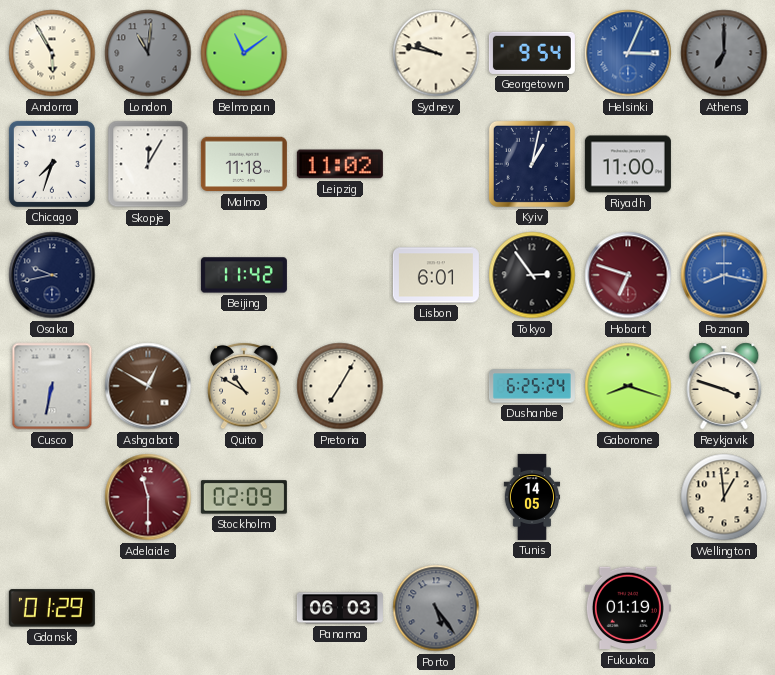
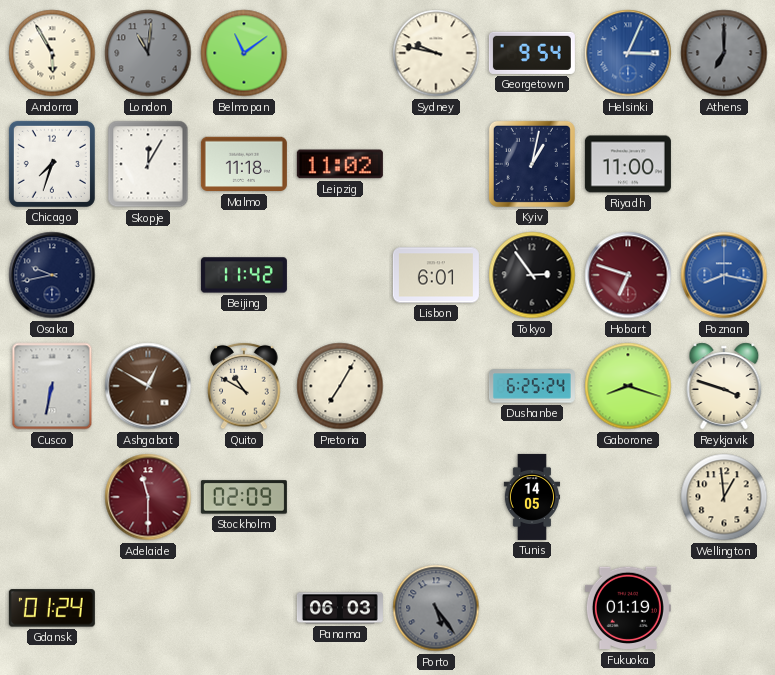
Gdansk: 01:29 -> 01:24 (52, 608)
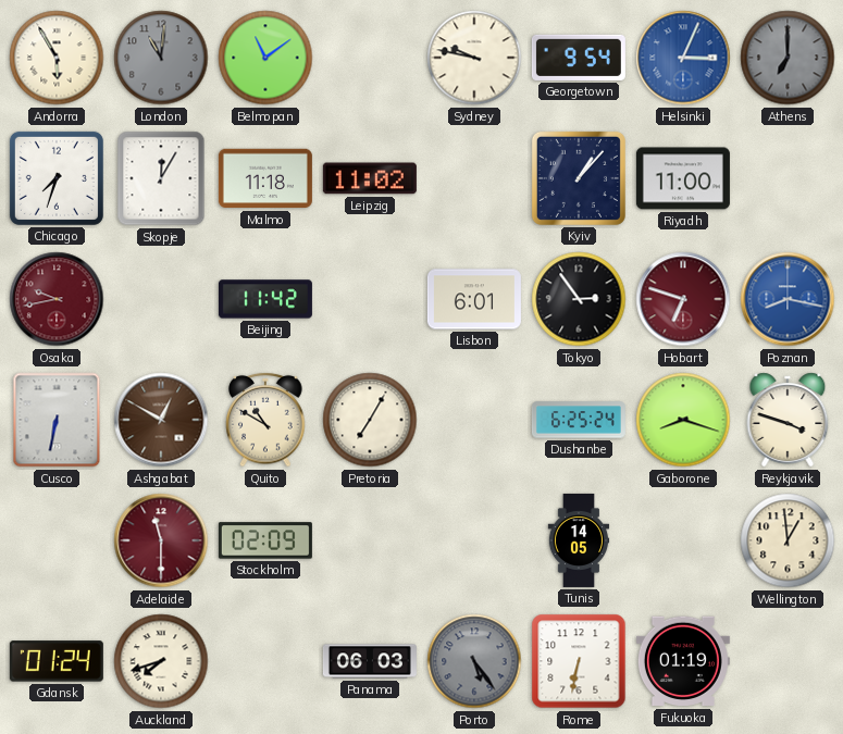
Kyiv: 1:02 -> 1:07 (579, 178)
Osaka dial: navy -> burgundy (57, 299)
Auckland: none -> 7:42 (161, 661)
Rome: none -> 6:32 (579, 661)
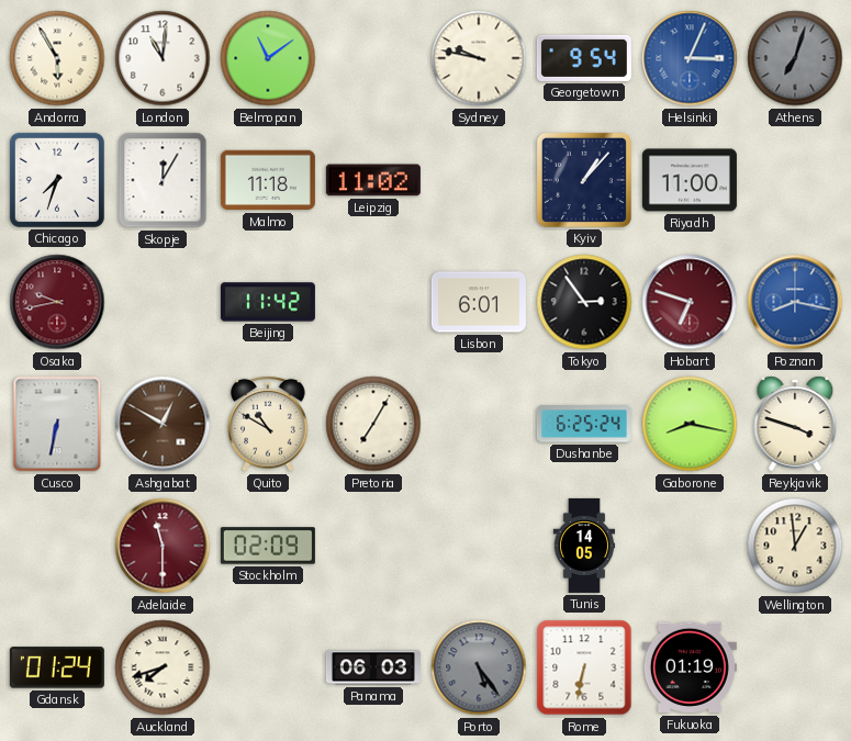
London dial: grey -> white (163, 58)
Athens: 7:00 -> 7:03 (795, 58)
Gaborone: 8:18 -> 8:17 (690, 424)
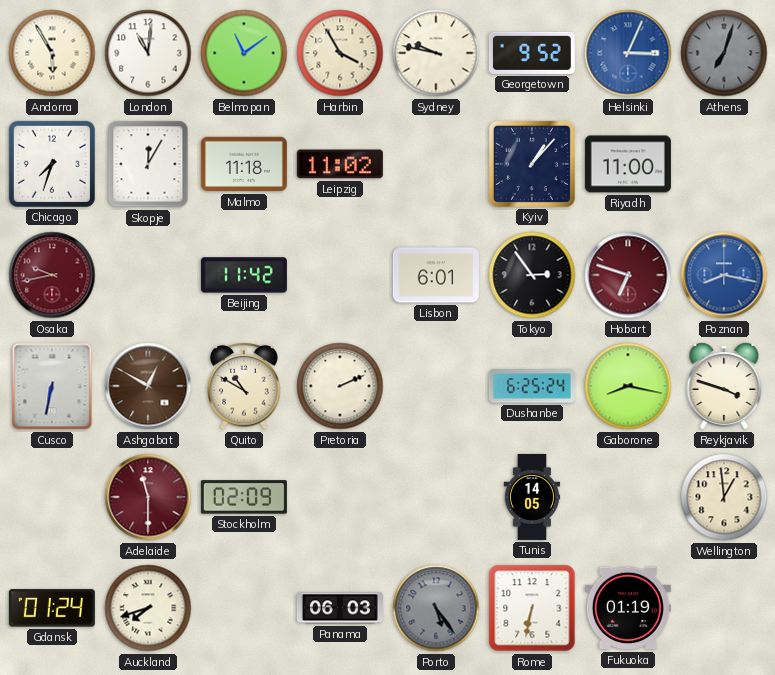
Harbin: none -> 3:55 (340, 53)
Georgetown: 9:54 -> 9:52 (532, 53)
Pretoria: 7:05 -> 2:11 (340, 386)
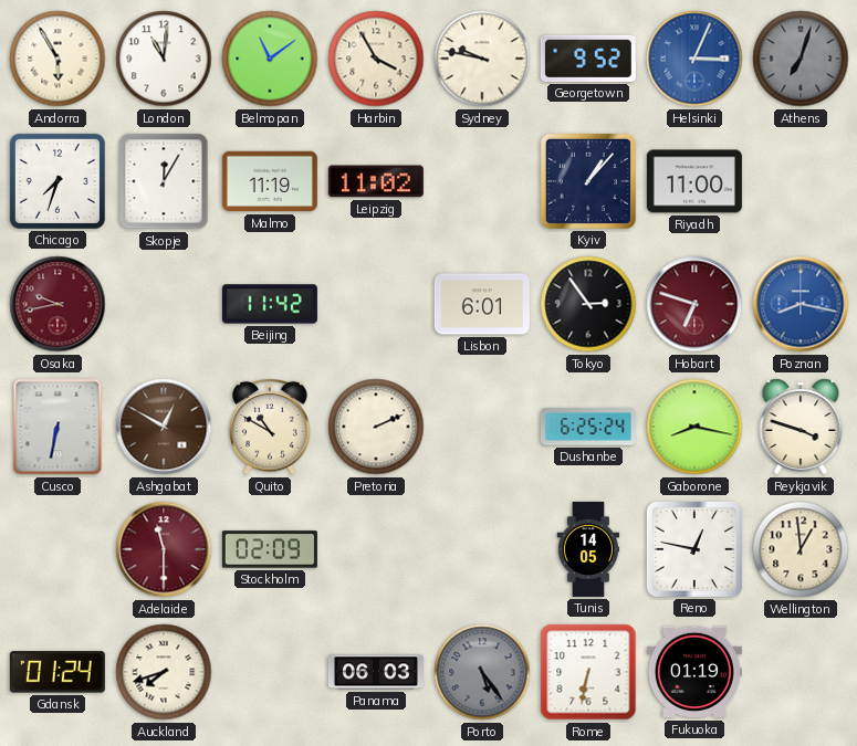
Malmo: 11:18 -> 11:19 (270, 181)
Reno: none -> 12:47 (694, 549)
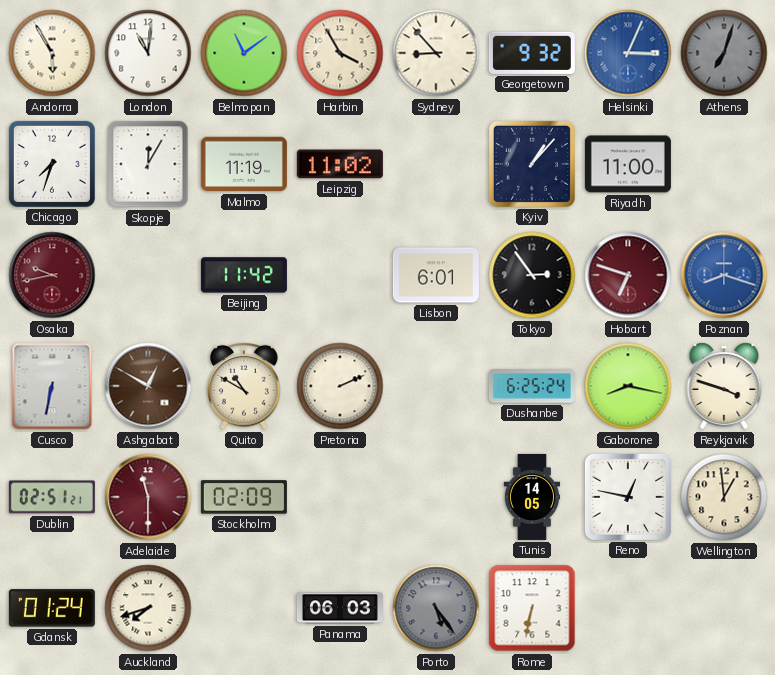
Sydney: 9:47 -> 8:53 (436, 53)
Georgetown: 9:52 -> 9:32 (532, 53)
Poznan: 8:17 -> 8:18 (724, 275)
Dublin: none -> 02:51 (52, 497)
Fukuoka: 01:19 -> none (694, 672)
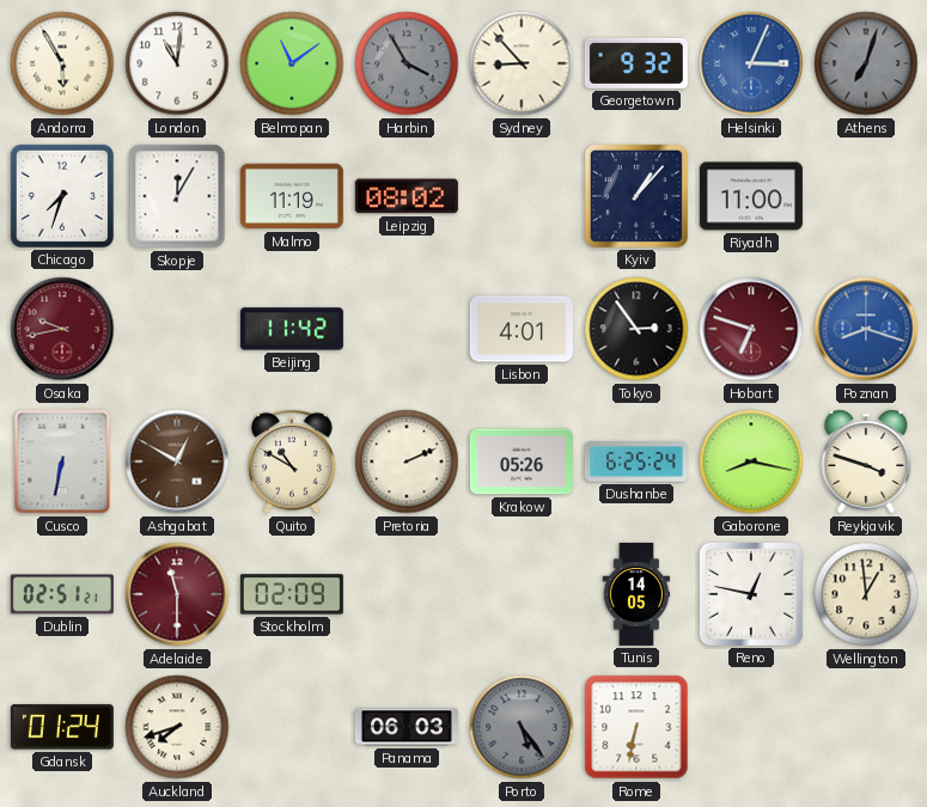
Harbin dial: cream -> grey (407, 63)
Leipzig: 11:02 -> 08:02 (407, 196)
Lisbon: 6:01 -> 4:01 (522, 329)
Krakow: none -> 05:26 (522, 461)
